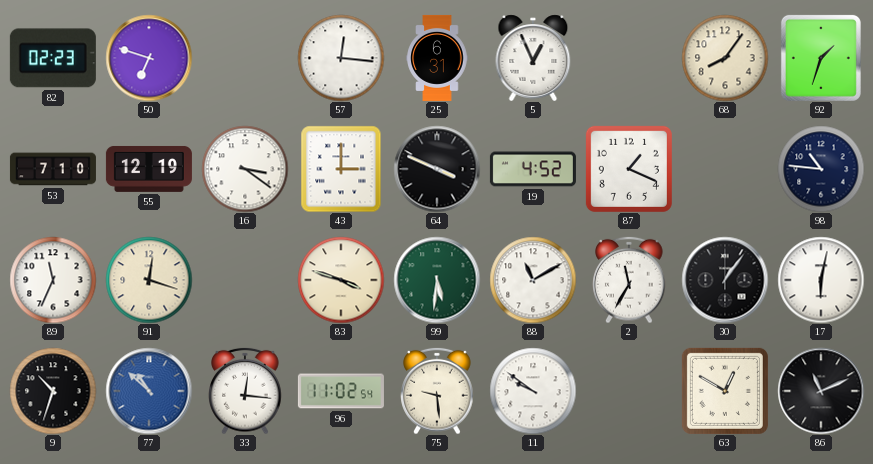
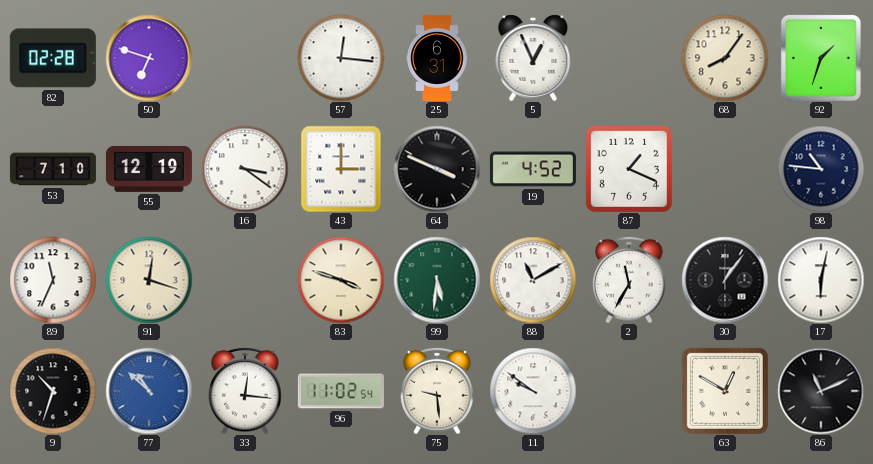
82: 02:23 -> 02:28 (53, 58)
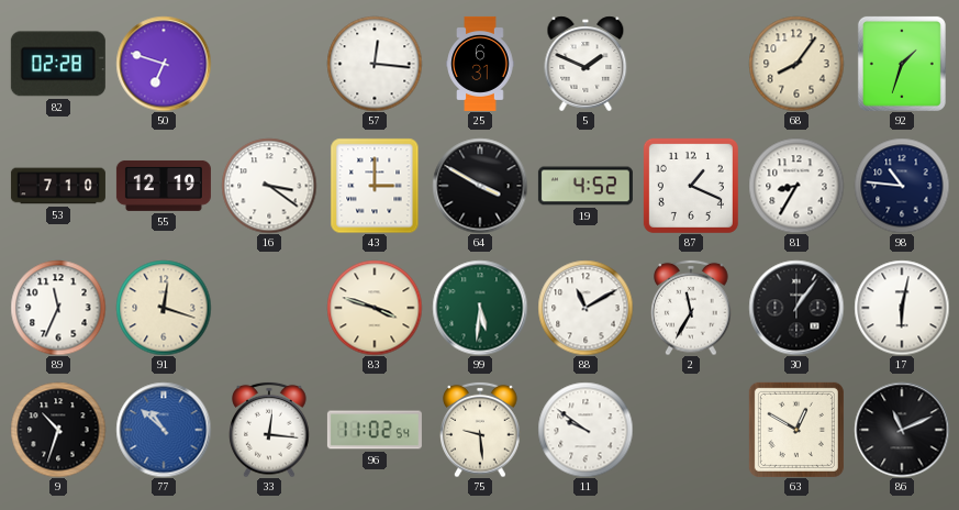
5: 12:56 -> 1:49 (586, 64)
64: 3:49 -> 3:50 (480, 186)
81: none -> 8:35 (796, 186)
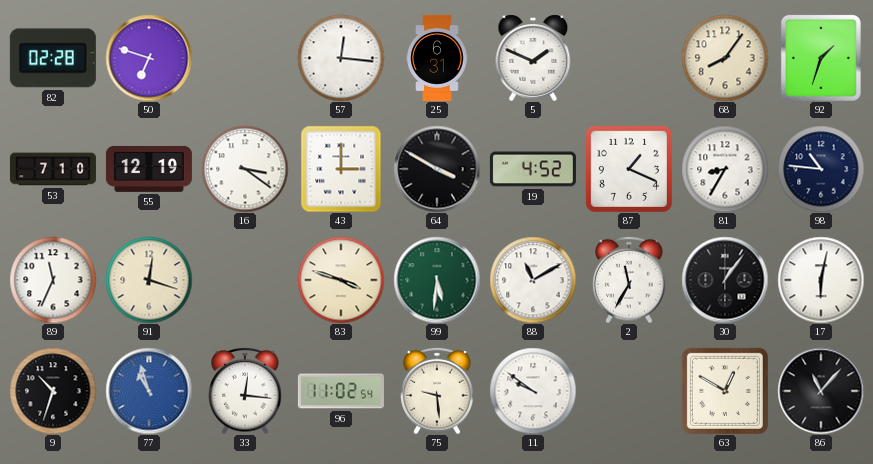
77: 10:52 -> 10:57 (149, 391)
86: 11:11 -> 11:07 (821, 391)
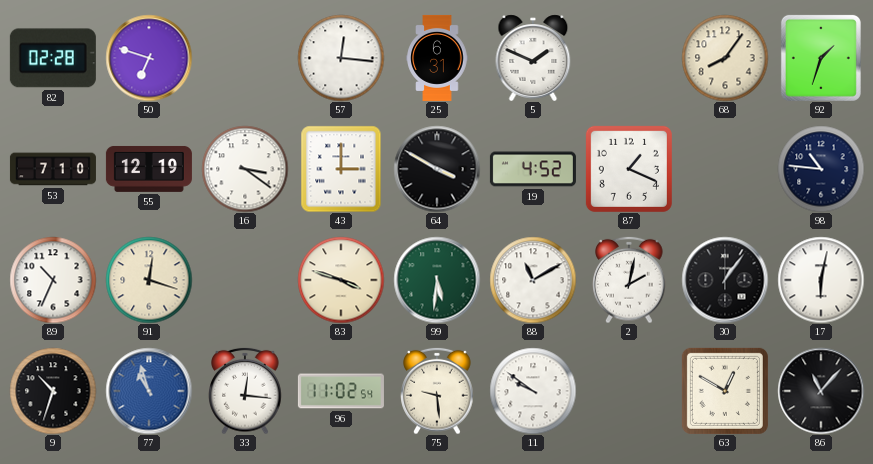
81: 8:35 -> none (725, 169)
89: 11:34 -> 10:34 (53, 280)
2: 11:35 -> 2:02 (629, 280)
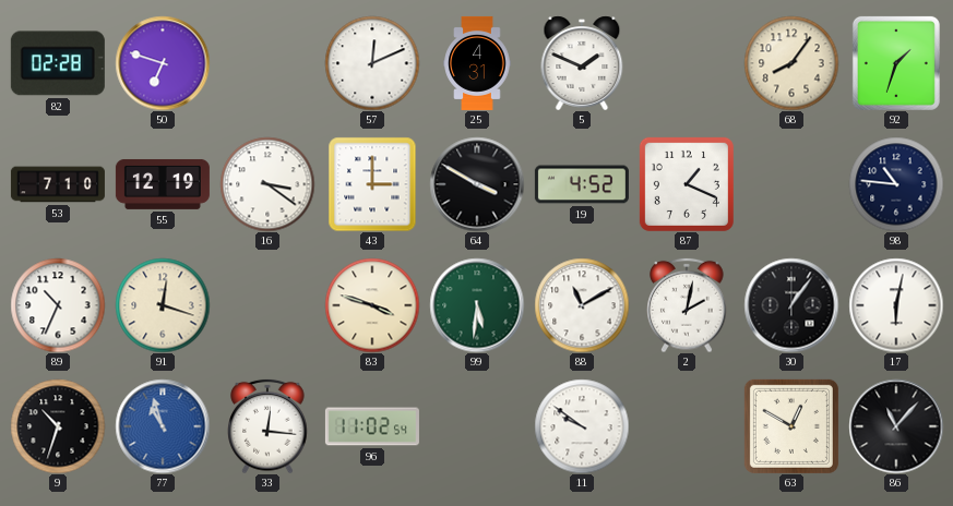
57: 12:16 -> 12:11 (372, 63)
25: 6:31 -> 4:31 (477, 63)
75: 9:29 -> none (437, 391)
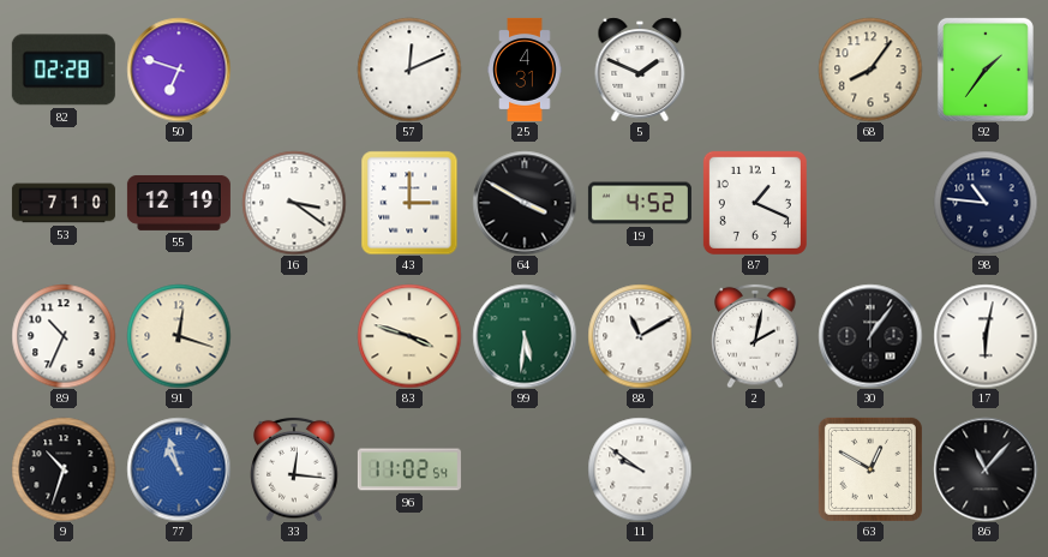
92: 1:33 -> 1:36 (986, 70)
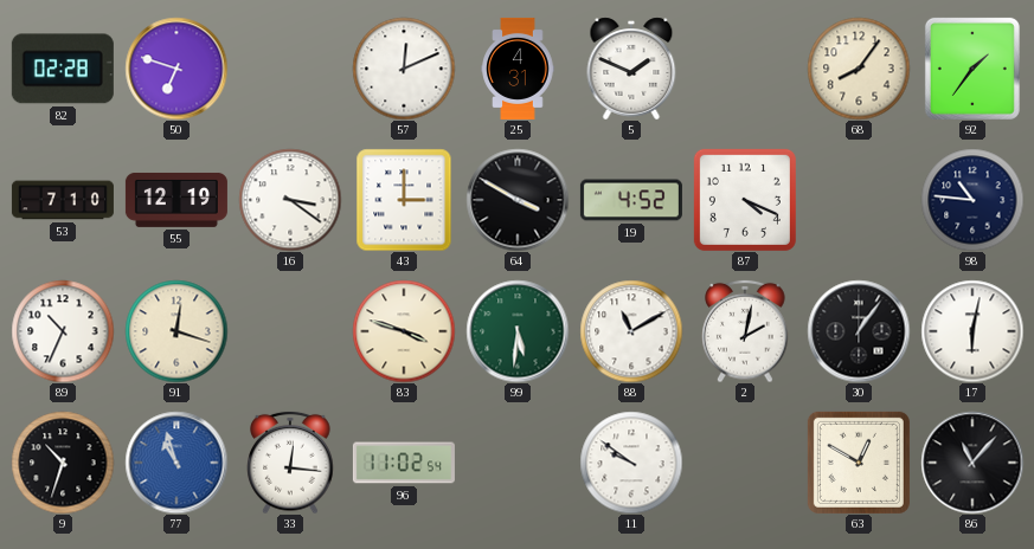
87: 1:19 -> 4:19 (745, 200)
